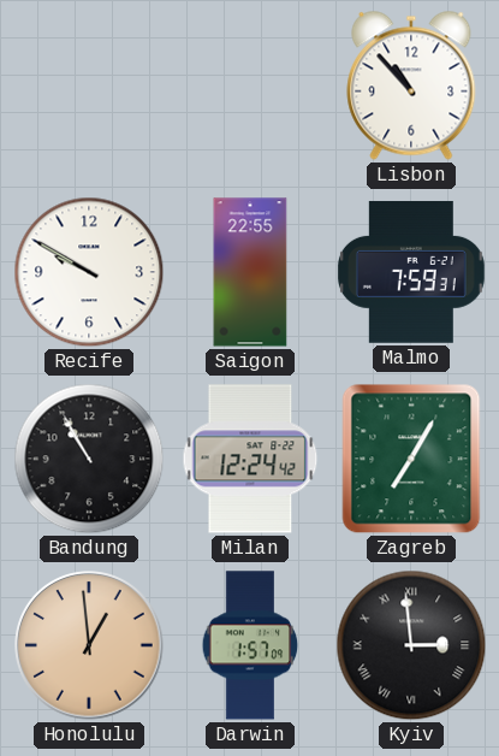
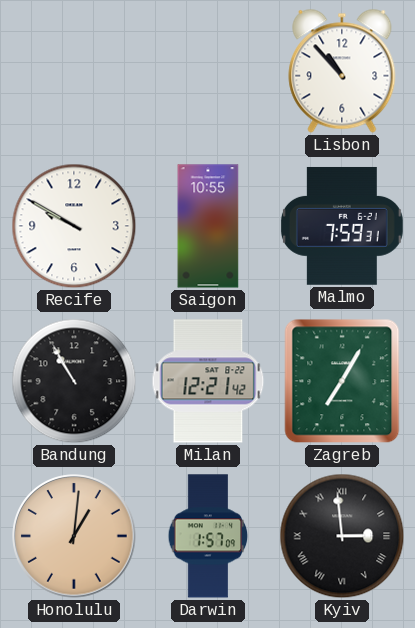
Saigon: 22:55 -> 10:55 (208, 226)
Milan: 12:24 -> 12:21 (208, 381)
Honolulu: 12:59 -> 1:01 (74, 536)
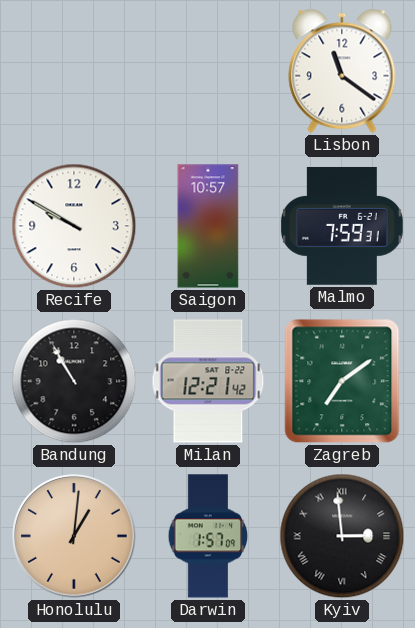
Lisbon: 10:53 -> 11:21 (342, 71)
Saigon: 10:55 -> 10:57 (208, 226)
Zagreb: 7:05 -> 7:09 (342, 381)
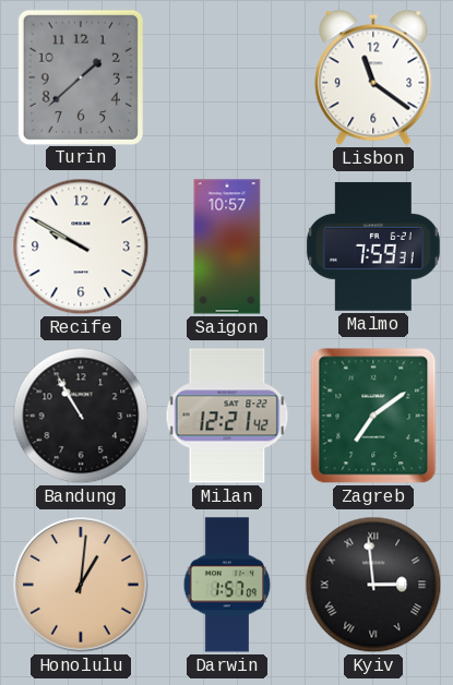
Turin: none -> 1:38 (81, 76)
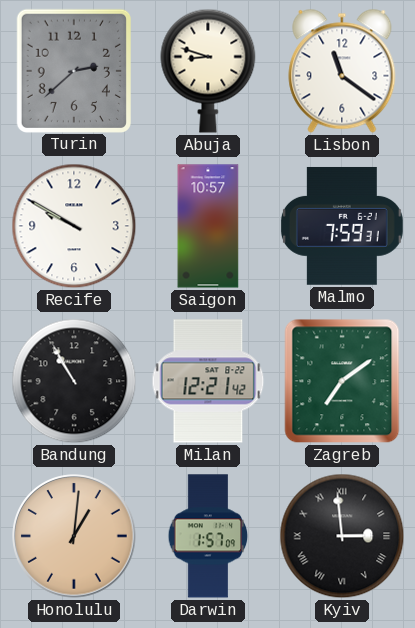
Turin: 1:38 -> 2:38 (74, 70)
Abuja: none -> 8:48 (208, 71)
